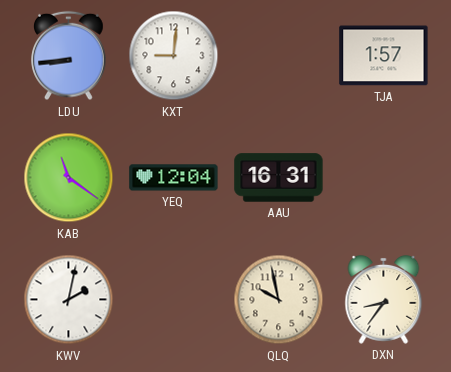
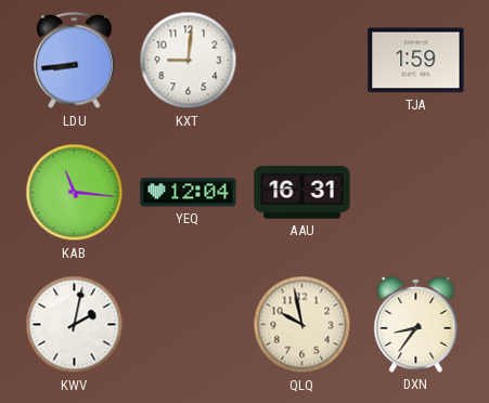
TJA: 1:57 -> 1:59 (416, 61)
KAB: 11:21 -> 11:16 (75, 193)
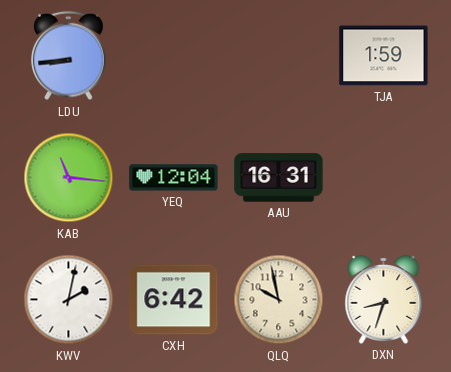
KXT: 9:01 -> none (189, 61)
CXH: none -> 6:42 (174, 300)
DXN: 8:36 -> 8:33 (384, 299)
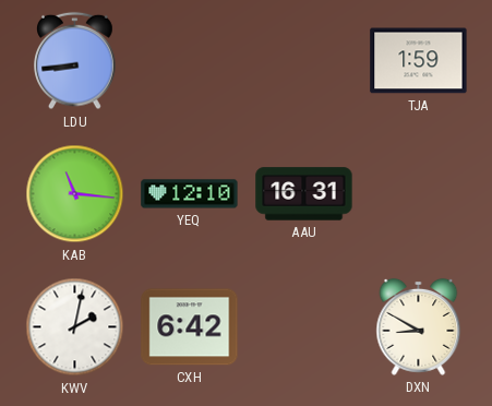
YEQ: 12:04 -> 12:10 (190, 194)
QLQ: 9:58 -> none (279, 300)
DXN: 8:33 -> 8:50 (419, 326)
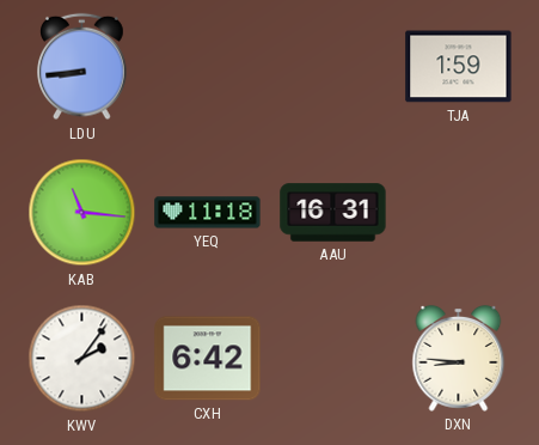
YEQ: 12:10 -> 11:18 (208, 213)
KWV: 2:02 -> 2:06 (82, 359)
DXN: 8:50 -> 8:46 (459, 358)
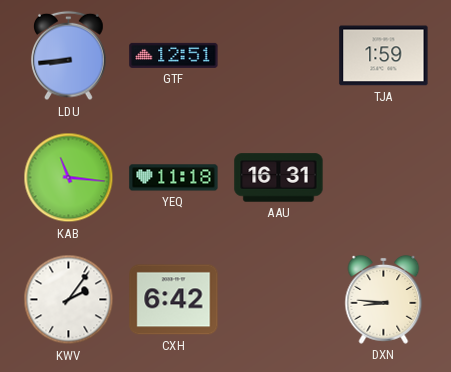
GTF: none -> 12:51 (174, 55)
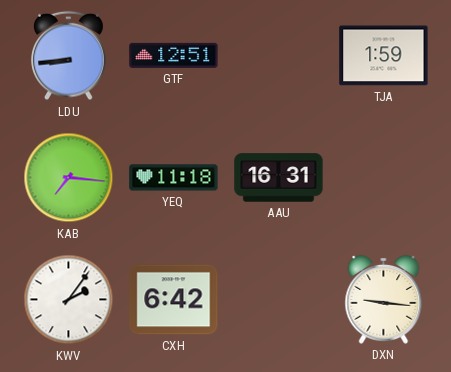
KAB: 11:16 -> 7:16 (69, 178)
DXN: 8:46 -> 9:16 (384, 299)
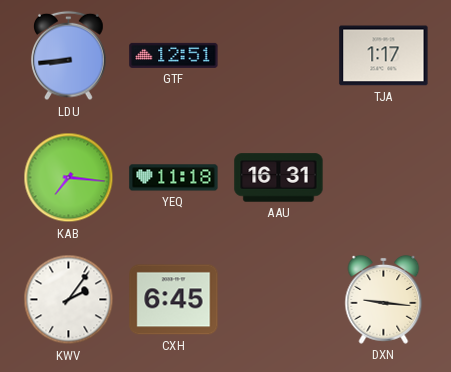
TJA: 1:59 -> 1:17 (384, 56)
CXH: 6:42 -> 6:45 (174, 300)
